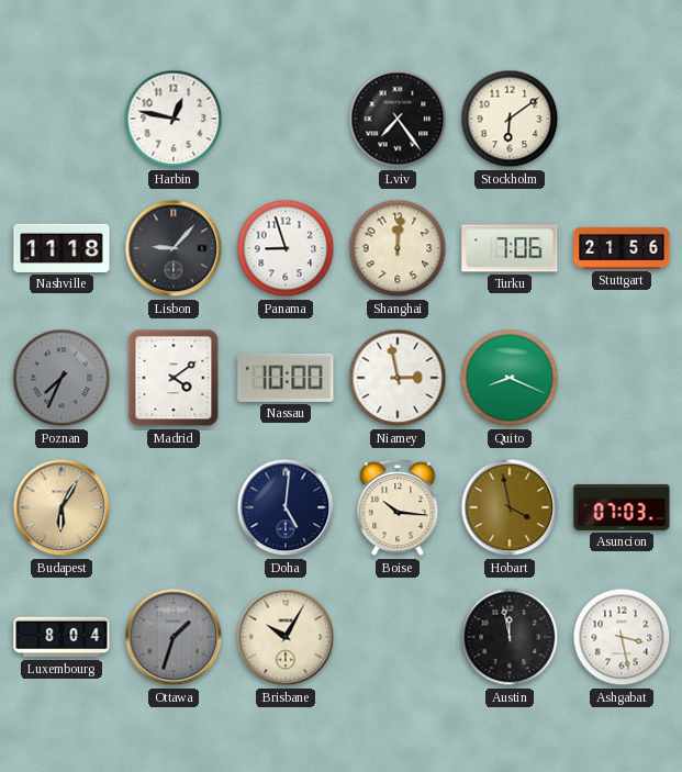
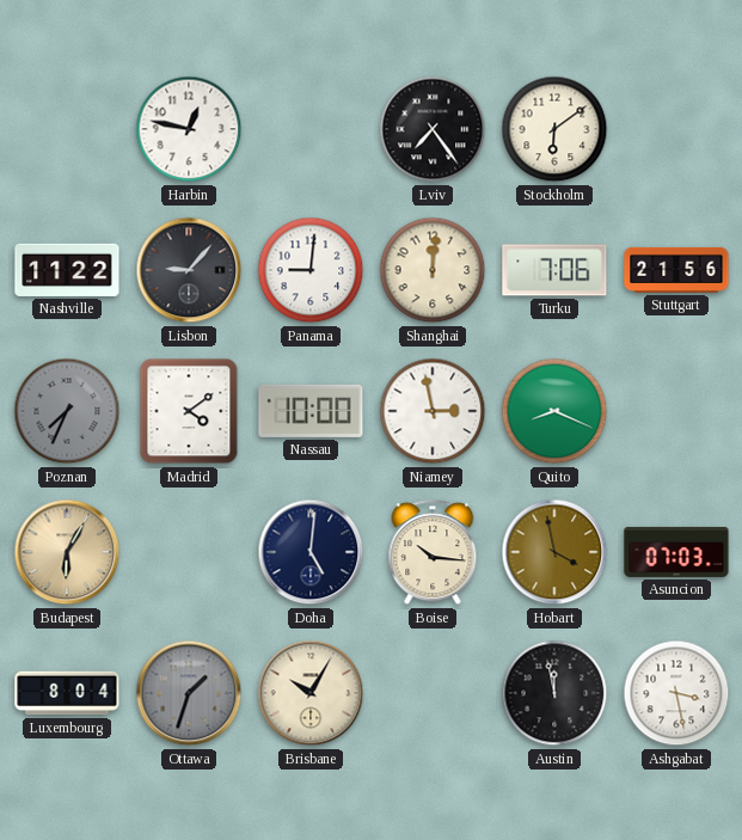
Nashville: 11:18 -> 11:22 (67, 270)
Panama: 8:57 -> 9:01 (311, 270)
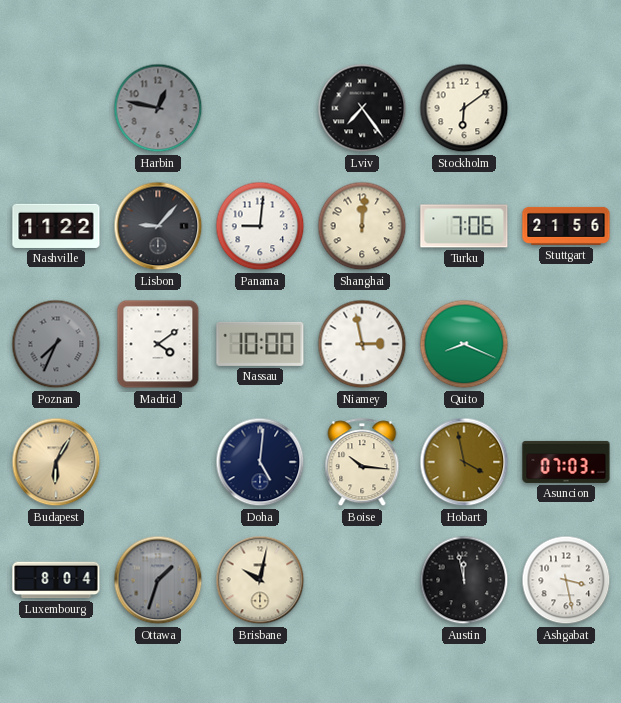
Harbin dial: white -> grey (158, 108)
Brisbane: 10:05 -> 10:02 (260, 580)
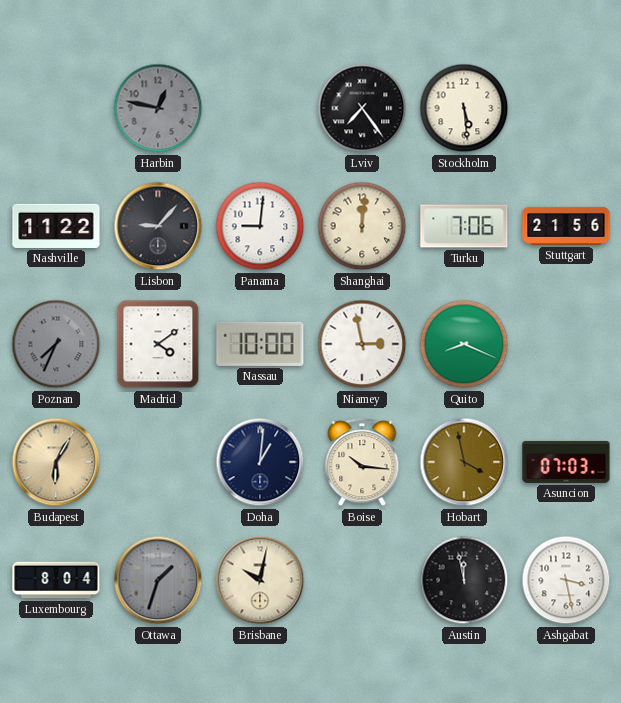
Stockholm: 6:09 -> 5:29 (464, 108)
Doha: 5:01 -> 1:01 (260, 462)
